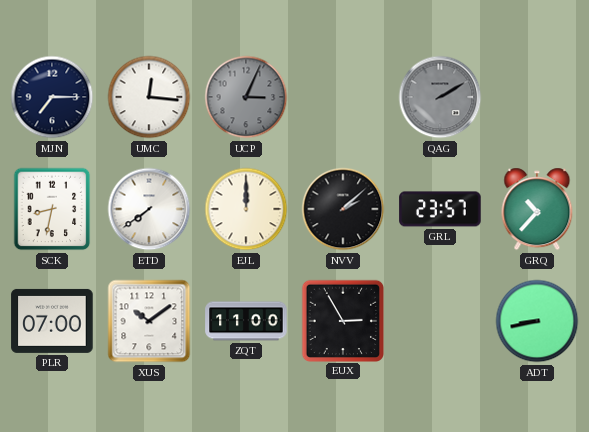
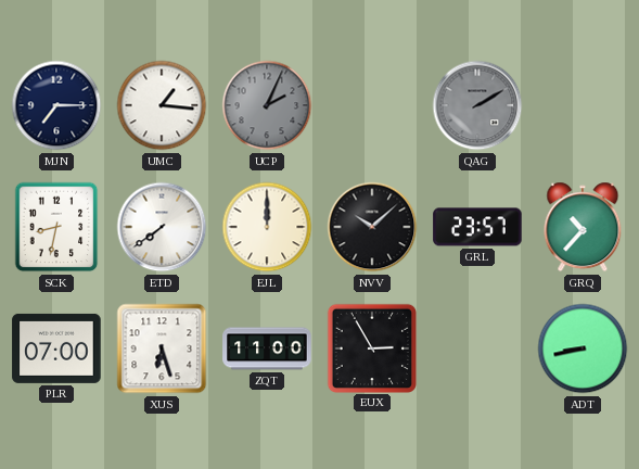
UMC: 12:16 -> 1:16 (162, 105)
UCP: 3:04 -> 2:04 (267, 105)
NVV: 2:08 -> 10:08 (372, 227)
XUS: 10:09 -> 6:27 (162, 348)
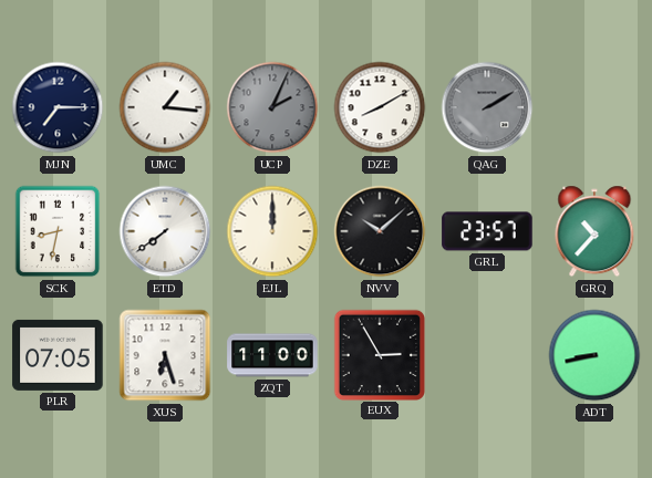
DZE: none -> 8:10 (380, 107)
PLR: 07:00 -> 07:05 (58, 355)
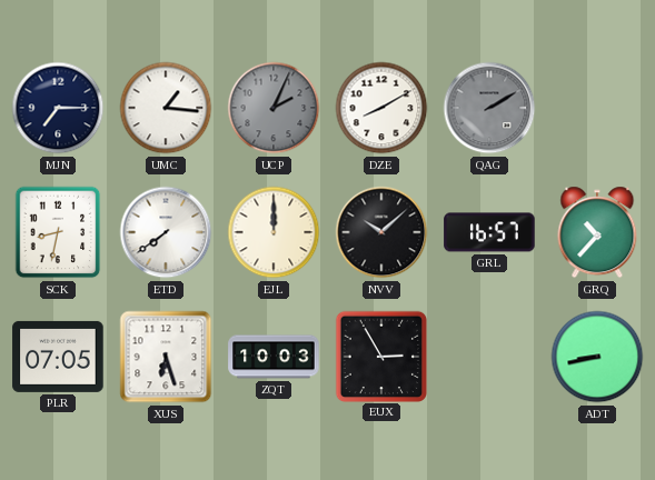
GRL: 23:57 -> 16:57 (489, 232)
ZQT: 11:00 -> 10:03 (274, 357)
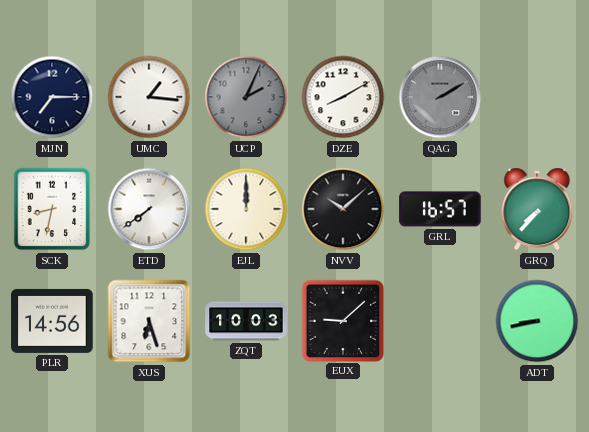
GRQ: 10:37 -> 7:37 (537, 209)
PLR: 07:05 -> 14:56 (52, 321)
EUX: 2:55 -> 9:08 (342, 320)
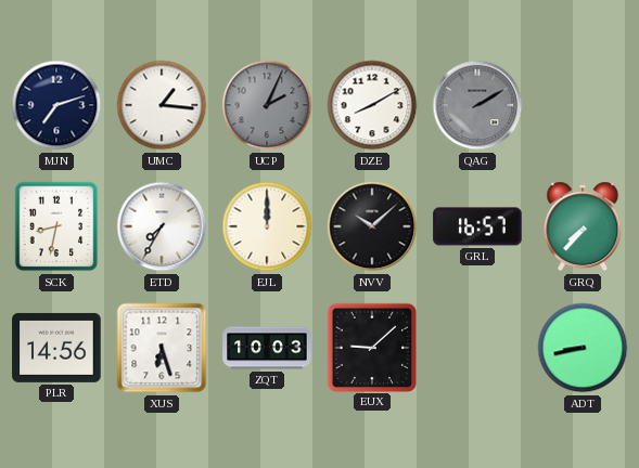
MJN: 7:15 -> 7:12 (56, 105)
ETD: 7:39 -> 7:35 (162, 226)
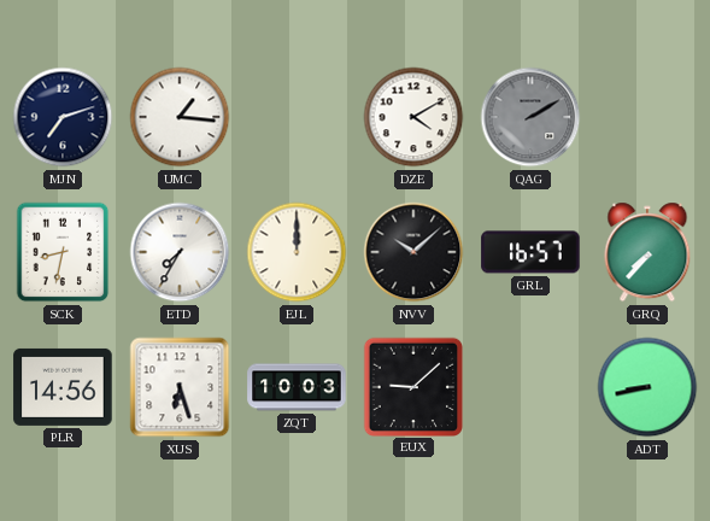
UCP: 2:04 -> none (267, 105)
DZE: 8:10 -> 4:10 (413, 117)
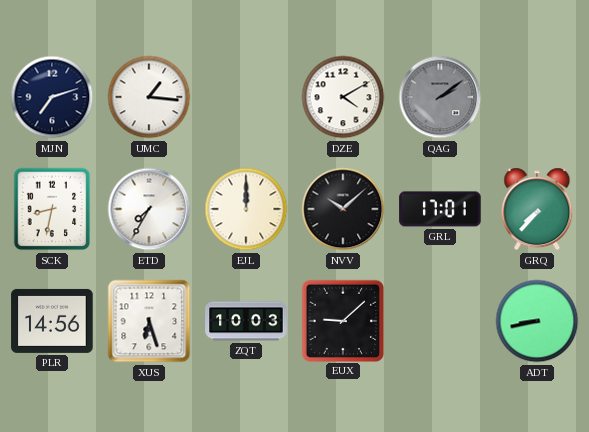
QAG: 2:10 -> 2:09 (440, 97)
GRL: 16:57 -> 17:01 (440, 209)
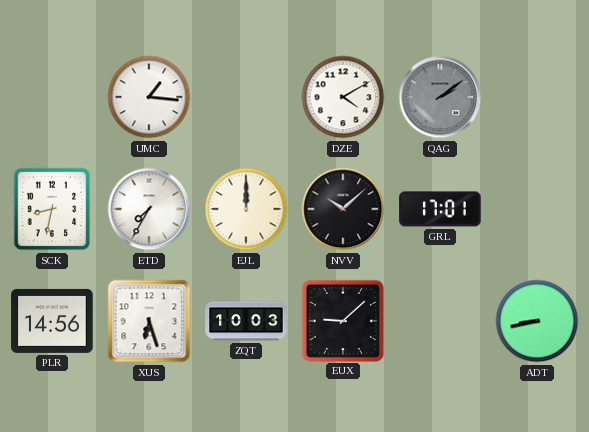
MJN: 7:12 -> none (52, 97)
GRQ: 7:37 -> none (537, 209)
